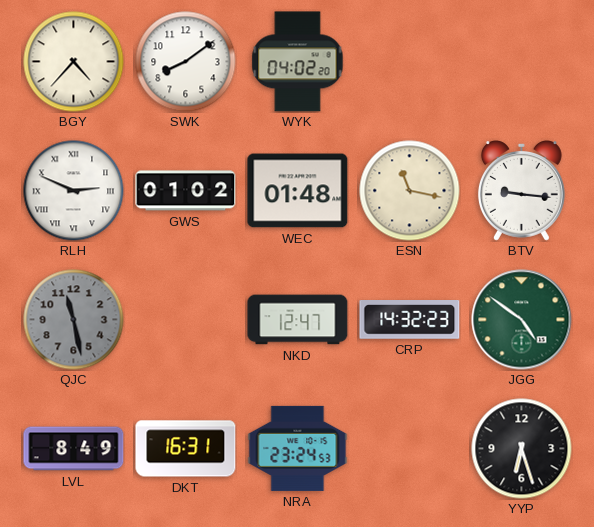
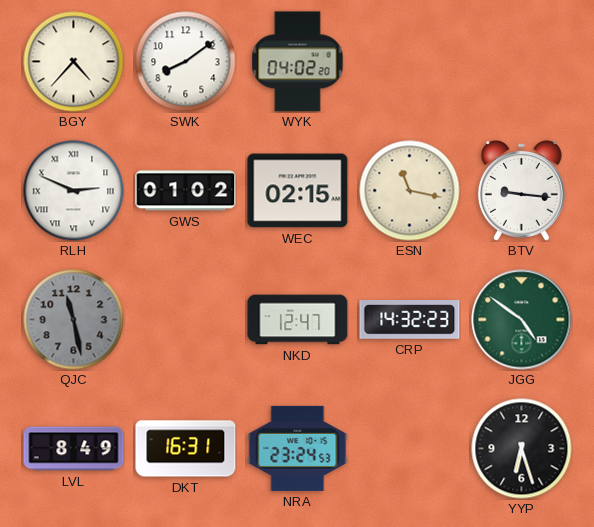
WEC: 01:48 -> 02:15 (298, 191)
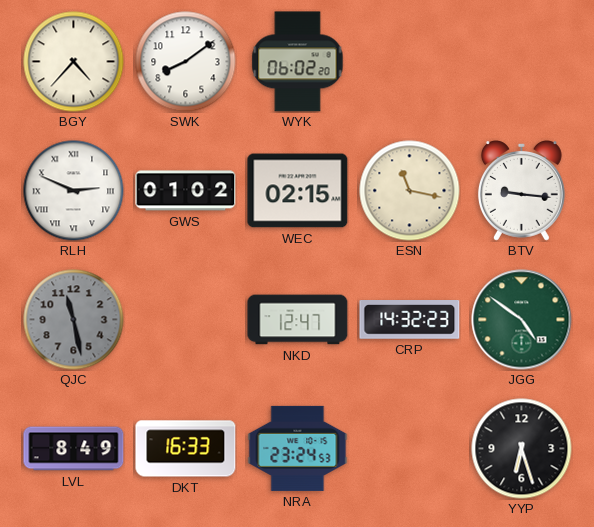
WYK: 04:02 -> 06:02 (298, 62)
DKT: 16:31 -> 16:33 (186, 449)
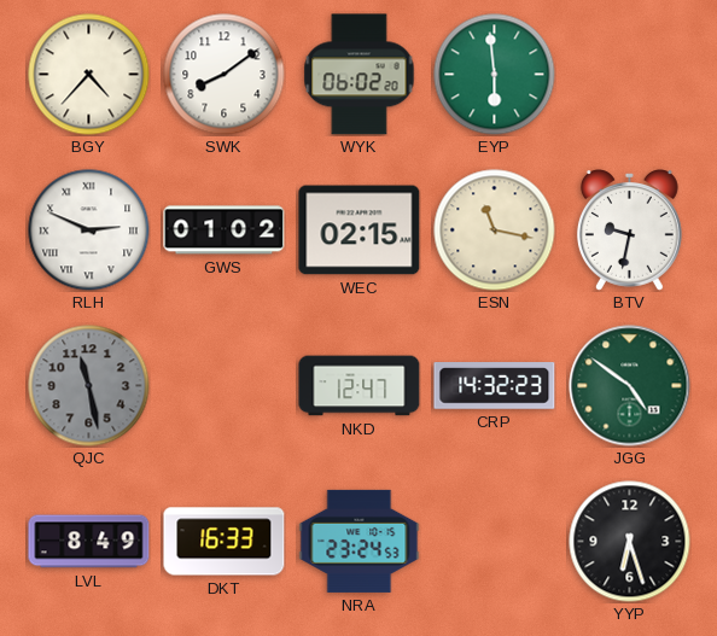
EYP: none -> 5:59 (495, 75)
BTV: 9:16 -> 9:32 (629, 231)
